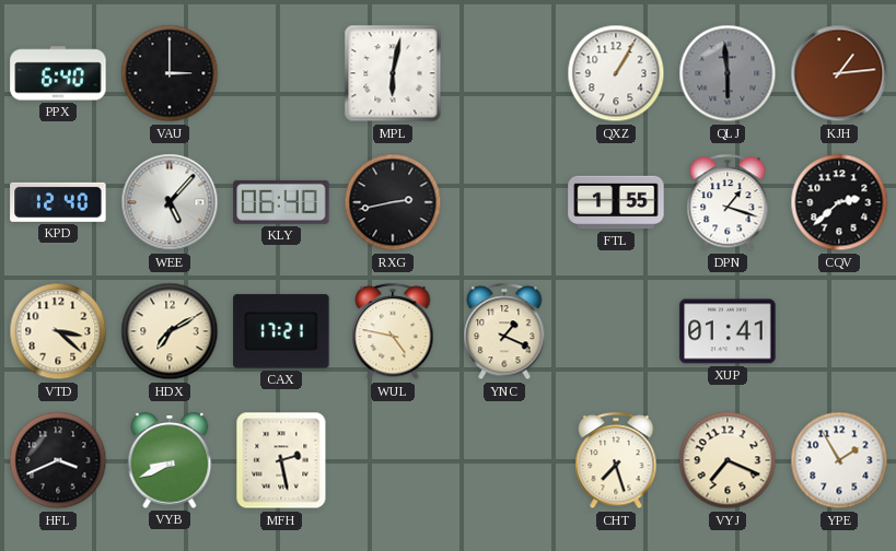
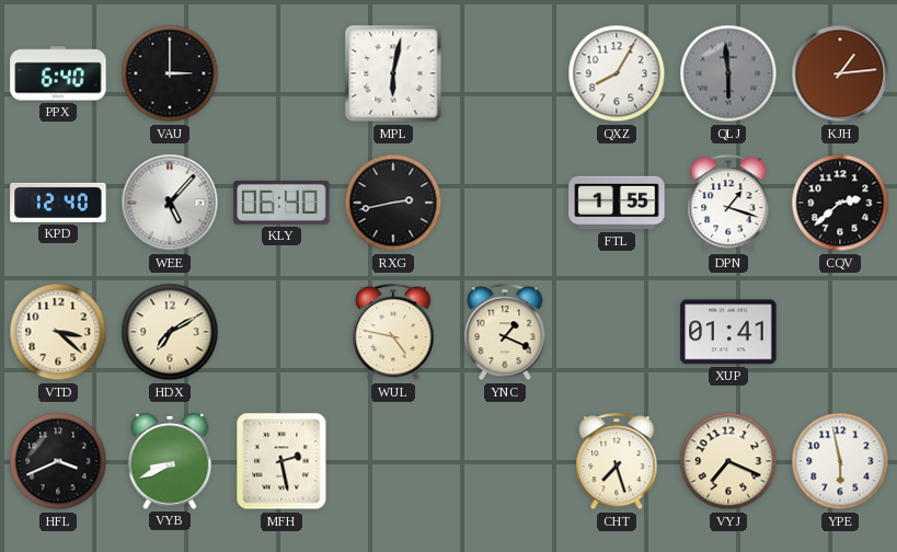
QXZ: 1:05 -> 8:05 (617, 73)
CAX: 17:21 -> none (281, 331)
YPE: 1:55 -> 5:58 (840, 461)
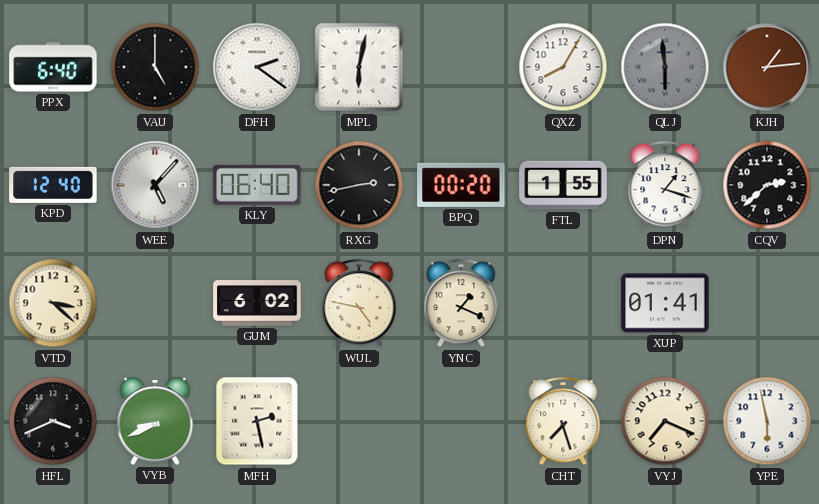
VAU: 3:00 -> 5:00 (155, 67)
DFH: none -> 2:21 (257, 67)
BPQ: none -> 00:20 (461, 185)
HDX: 7:10 -> none (170, 332)
GUM: none -> 6:02 (257, 303)
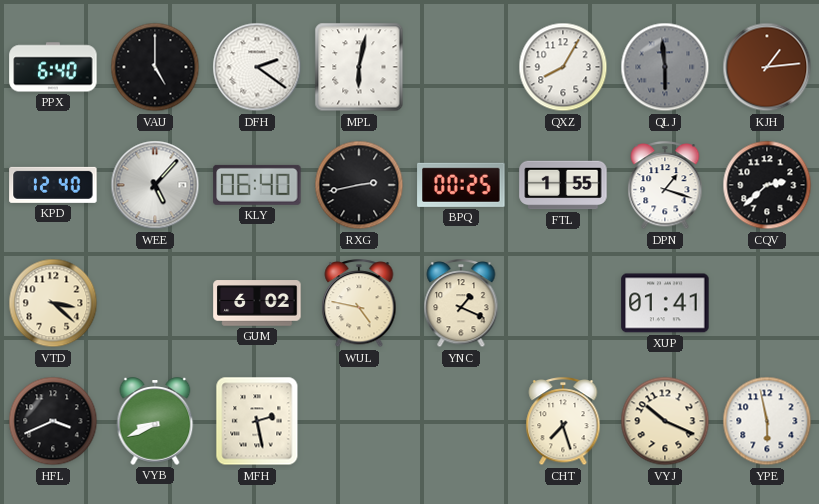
BPQ: 00:20 -> 00:25 (461, 185)
VYJ: 7:19 -> 10:19 (665, 421)
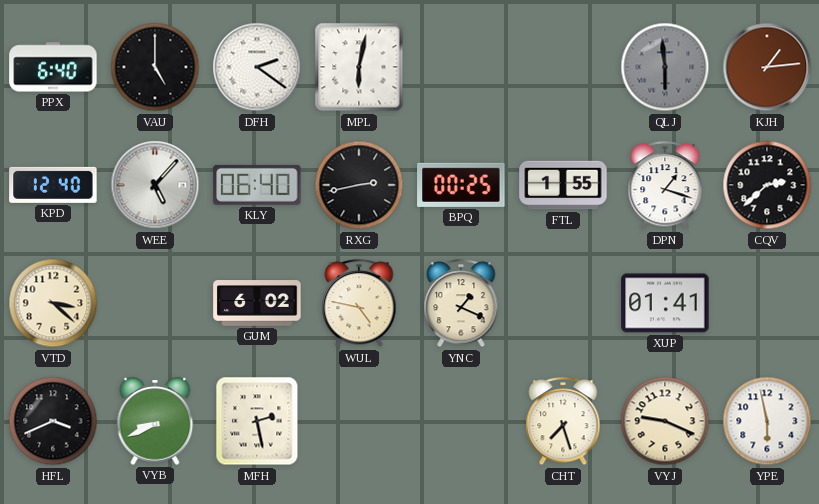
QXZ: 8:05 -> none (563, 67)
VYJ: 10:19 -> 9:19 (665, 421)
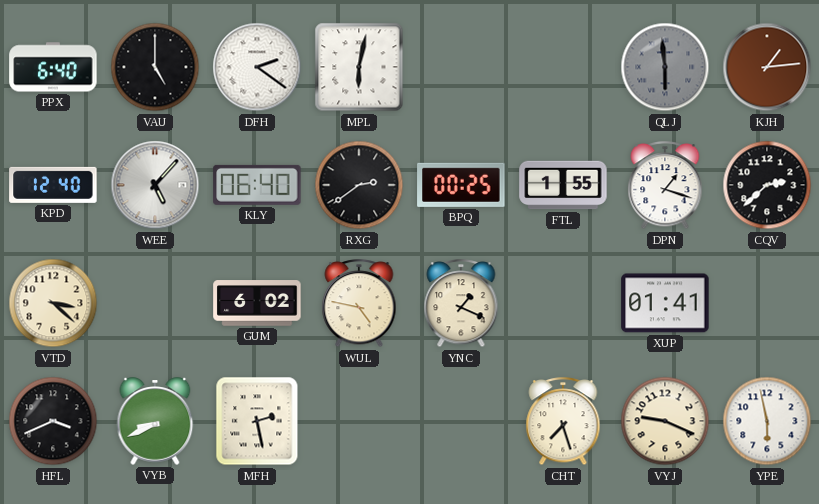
RXG: 2:43 -> 2:39 (359, 185)
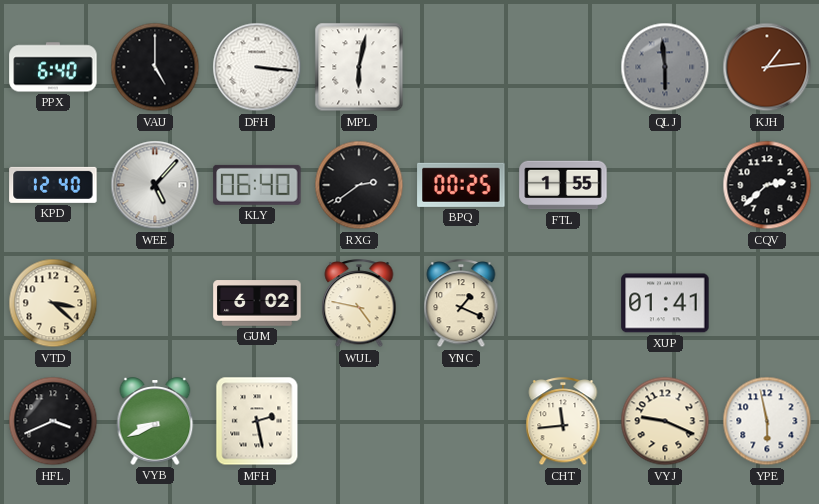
DFH: 2:21 -> 3:16 (257, 67)
DPN: 1:18 -> none (665, 186)
CHT: 7:27 -> 11:44 (563, 422)
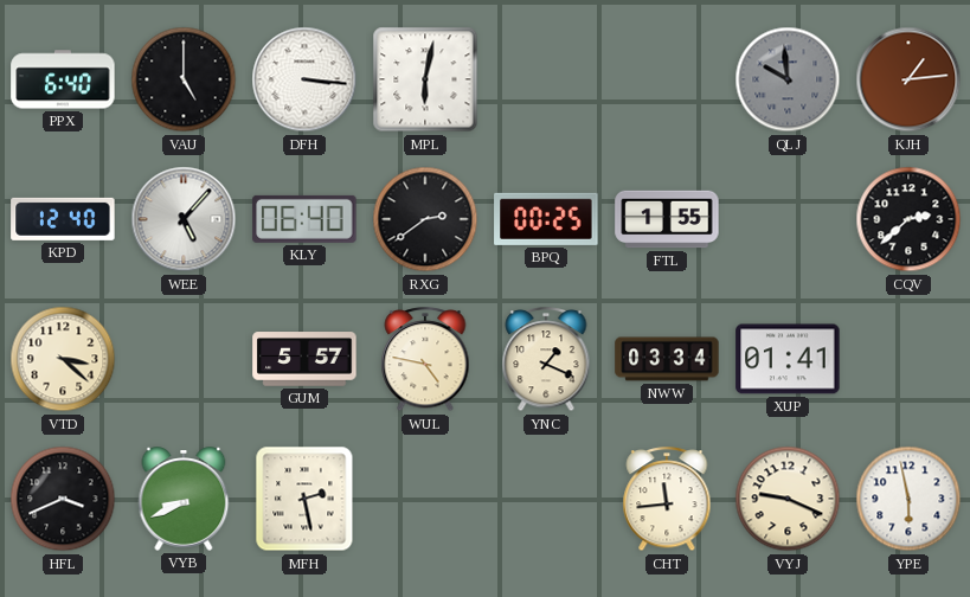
QLJ: 5:59 -> 9:59 (788, 79)
GUM: 6:02 -> 5:57 (304, 359)
NWW: none -> 03:34 (667, 359)
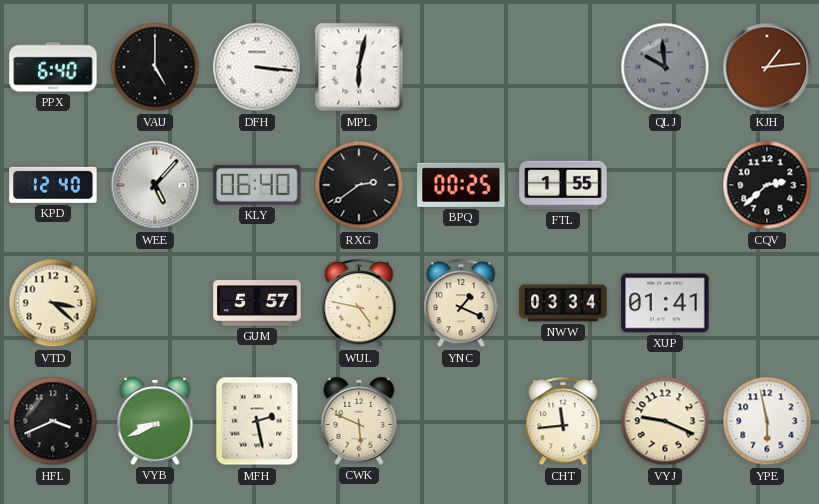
CWK: none -> 5:49 (359, 421)
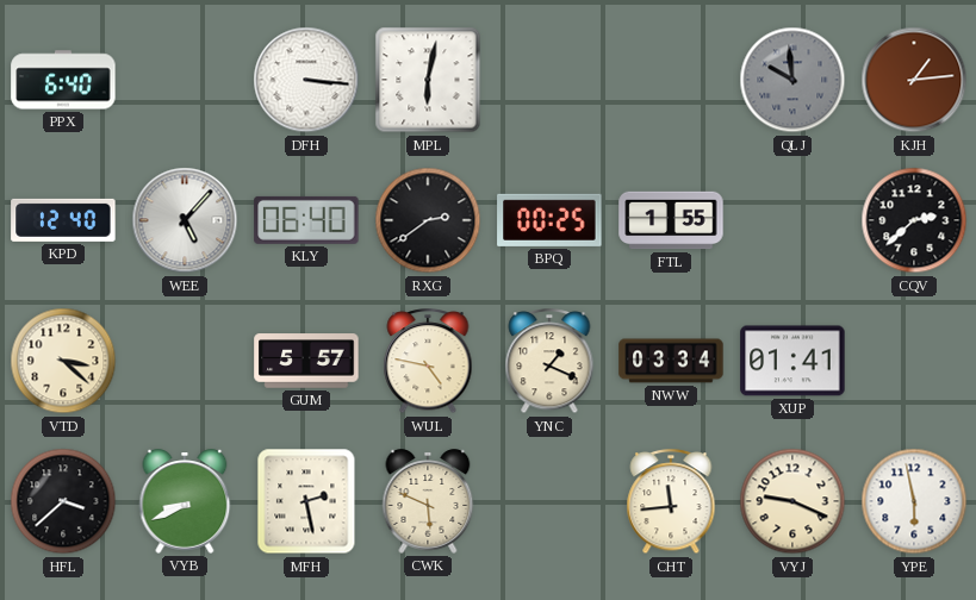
VAU: 5:00 -> none (155, 67)
HFL: 3:41 -> 3:38 (63, 501)
